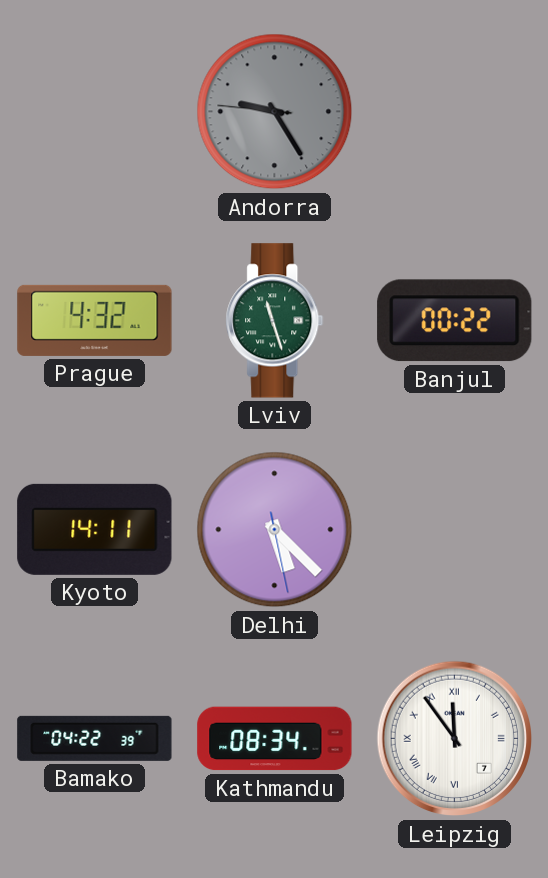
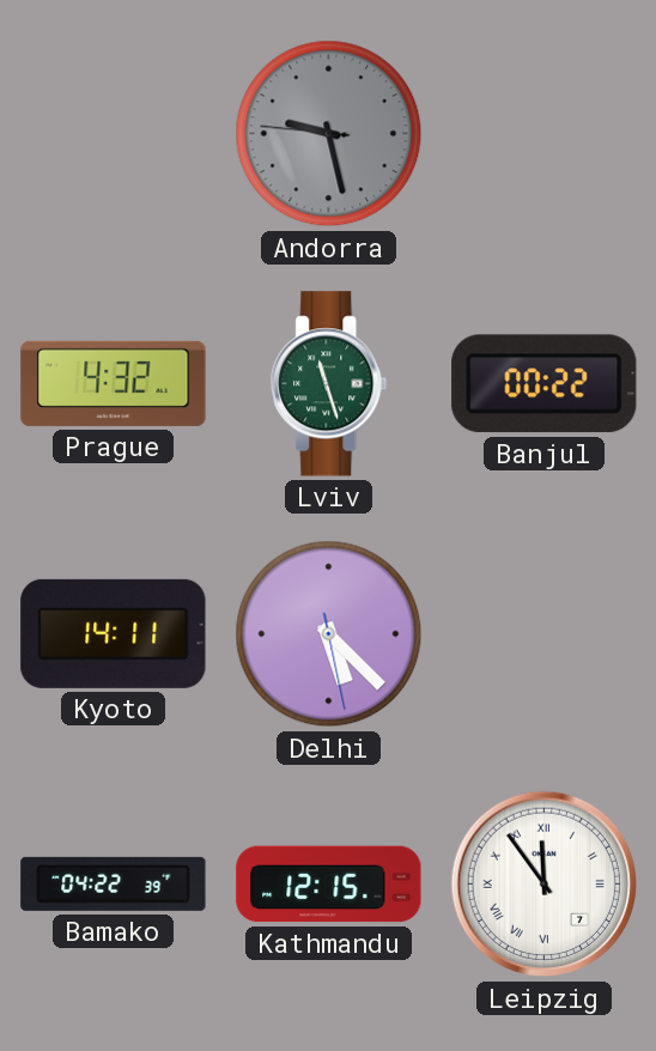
Andorra: 9:24 -> 9:27 (329, 134)
Kathmandu: 08:34 -> 12:15 (329, 885)
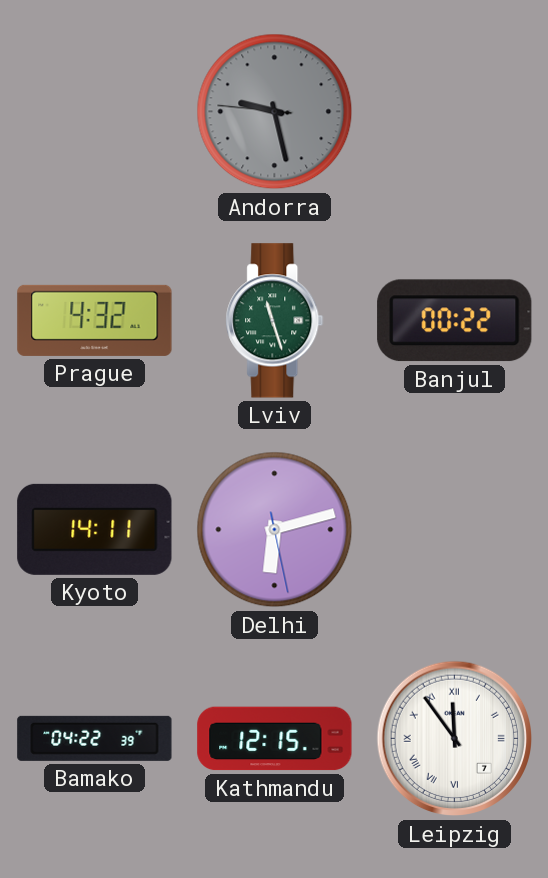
Delhi: 5:22 -> 6:12 (275, 530)
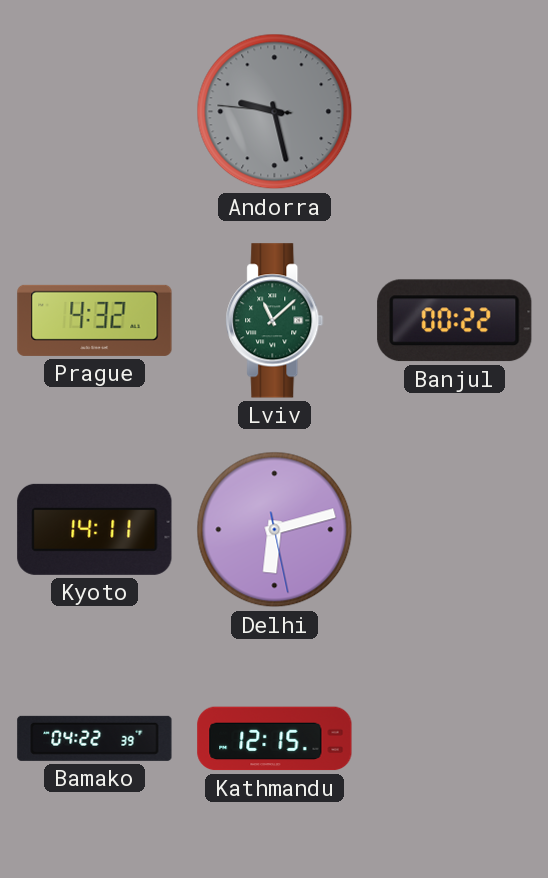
Lviv: 11:27 -> 11:08 (275, 321)
Leipzig: 11:54 -> none (455, 739)
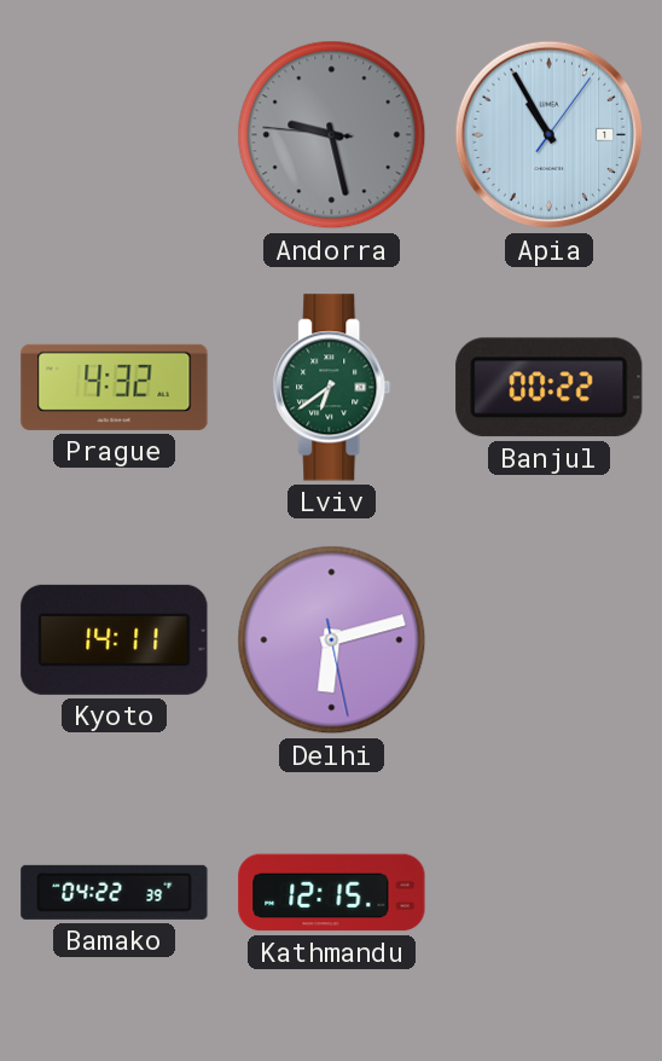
Apia: none -> 10:55 (550, 135)
Lviv: 11:08 -> 6:39 (332, 388)
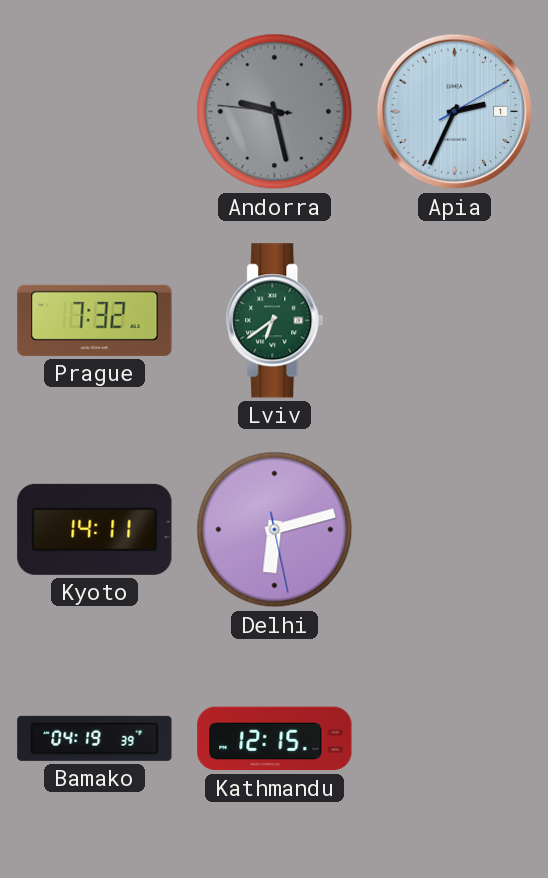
Apia: 10:55 -> 2:34 (455, 112)
Prague: 4:32 -> 7:32 (95, 320)
Banjul: 00:22 -> none (550, 388)
Bamako: 04:22 -> 04:19 (95, 738)
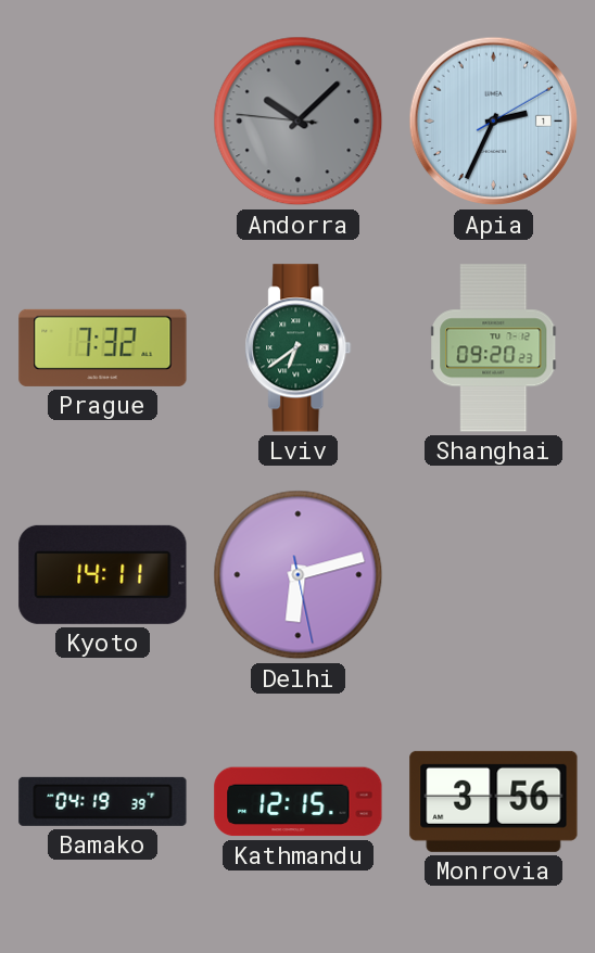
Andorra: 9:27 -> 10:07 (299, 122)
Shanghai: none -> 09:20 (494, 348)
Monrovia: none -> 3:56 (494, 801)
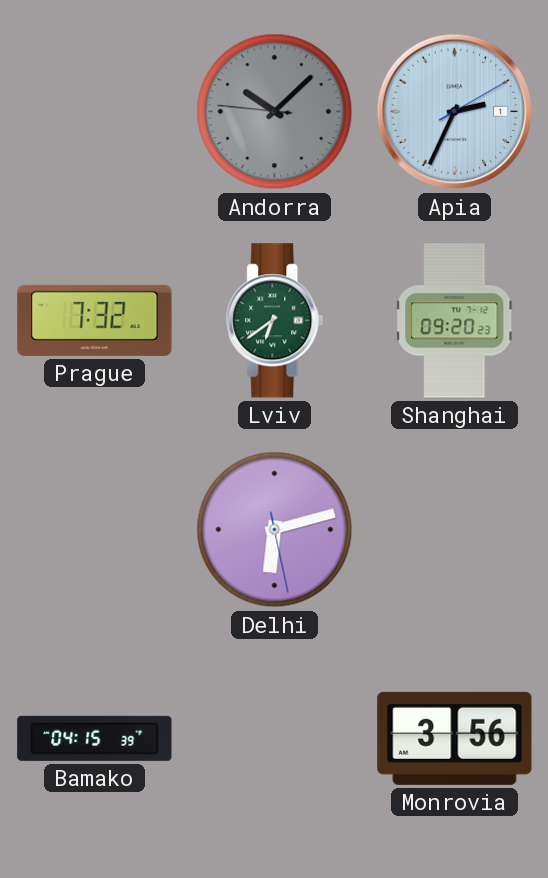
Kyoto: 14:11 -> none (103, 574)
Bamako: 04:19 -> 04:15 (95, 738)
Kathmandu: 12:15 -> none (299, 802)
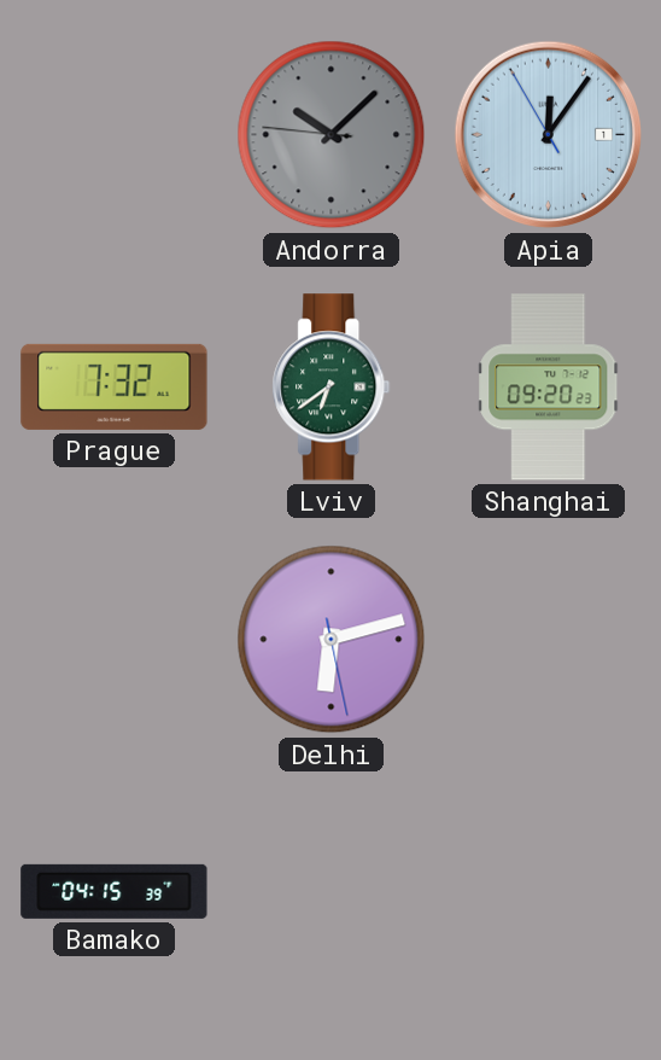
Apia: 2:34 -> 12:05 (549, 135)
Monrovia: 3:56 -> none (455, 738)
